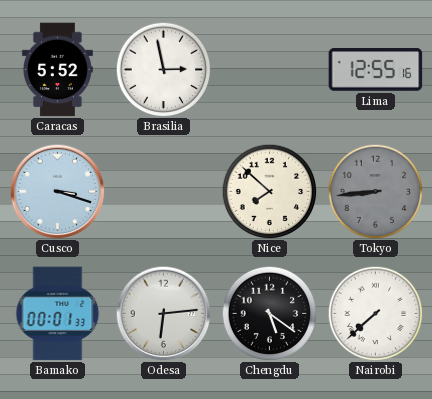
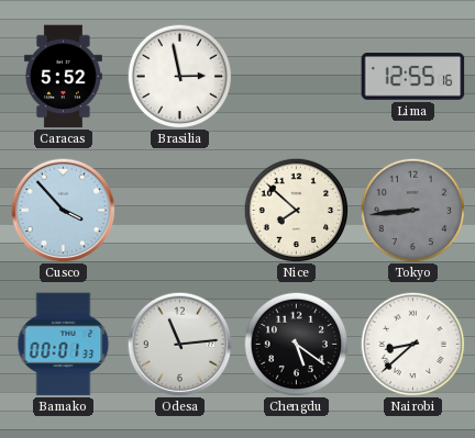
Cusco: 3:18 -> 3:53 (63, 210)
Odesa: 6:14 -> 11:14 (179, 344)
Nairobi: 7:38 -> 8:38 (412, 344)
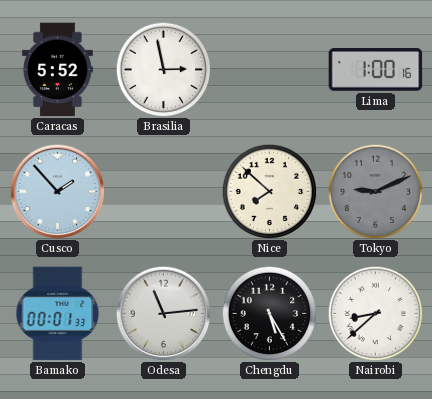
Lima: 12:55 -> 1:00 (376, 70)
Cusco: 3:53 -> 1:53 (57, 191)
Tokyo: 8:44 -> 9:11 (375, 191)
Chengdu: 5:21 -> 5:25 (269, 313)
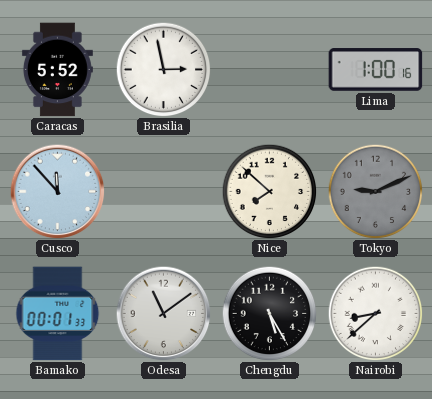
Cusco: 1:53 -> 11:53 (57, 191)
Odesa: 11:14 -> 11:09 (163, 313)
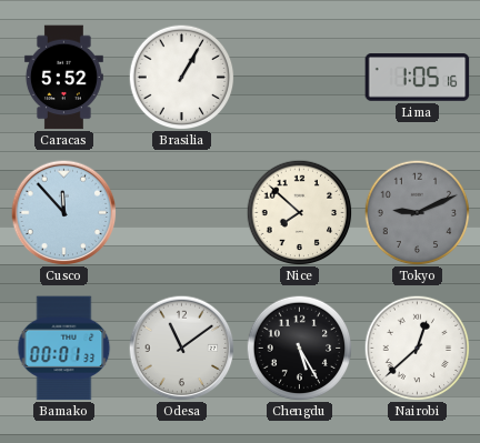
Brasilia: 2:58 -> 1:05 (181, 77)
Lima: 1:00 -> 1:05 (418, 78)
Nairobi: 8:38 -> 12:38 (417, 348)
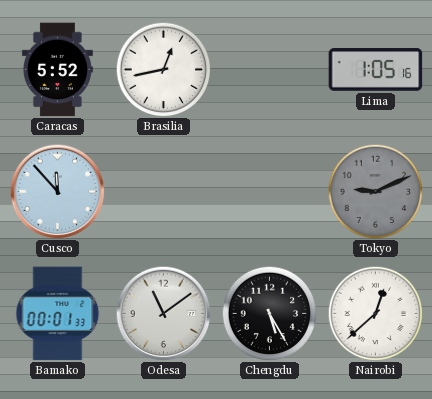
Brasilia: 1:05 -> 12:43 (163, 69)
Nice: 7:52 -> none (299, 212)
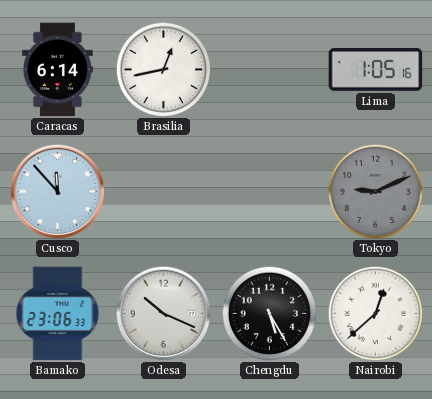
Caracas: 5:52 -> 6:14 (57, 70)
Bamako: 00:01 -> 23:06 (58, 314)
Odesa: 11:09 -> 10:19 (163, 313)
